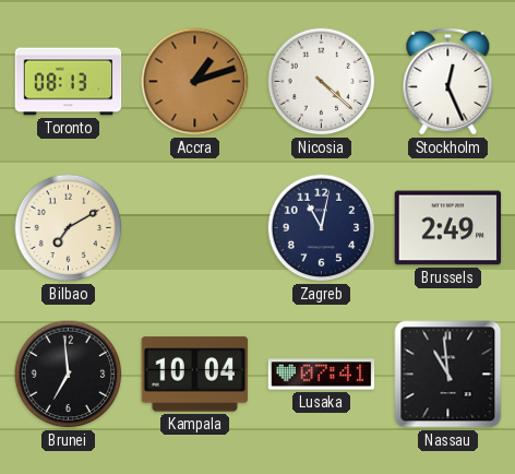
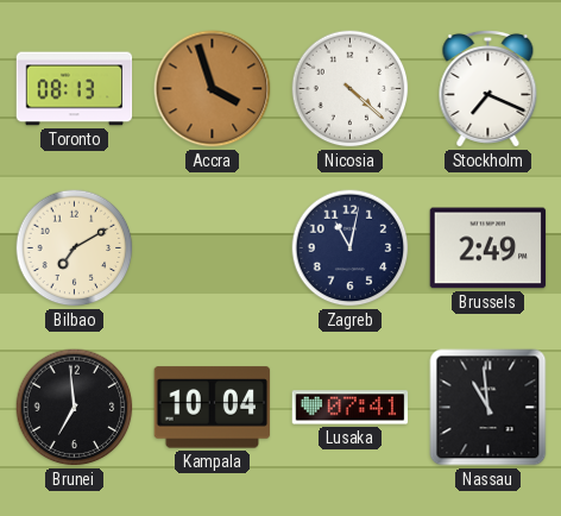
Accra: 1:12 -> 3:57 (213, 89)
Stockholm: 12:26 -> 7:19 (488, 88)
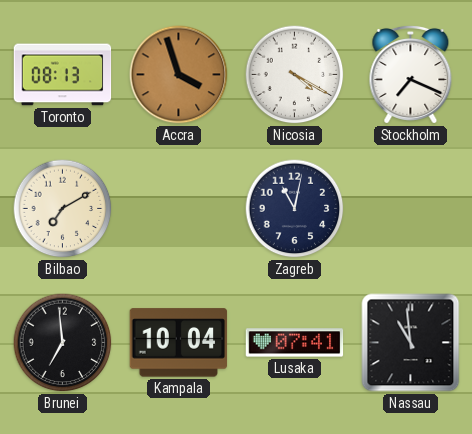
Nicosia: 4:22 -> 4:20 (295, 75)
Brussels: 2:49 -> none (488, 248)
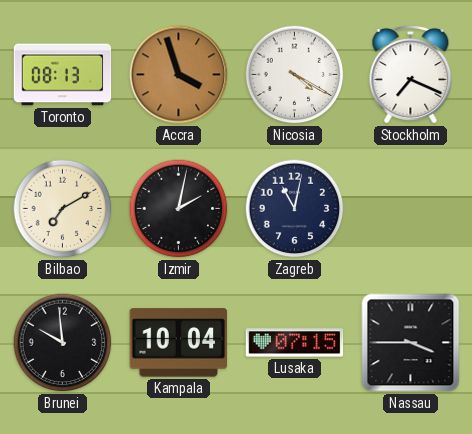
Izmir: none -> 2:02 (179, 209)
Brunei: 6:59 -> 9:59 (63, 343)
Lusaka: 07:41 -> 07:15 (295, 343)
Nassau: 10:59 -> 3:45 (411, 343)
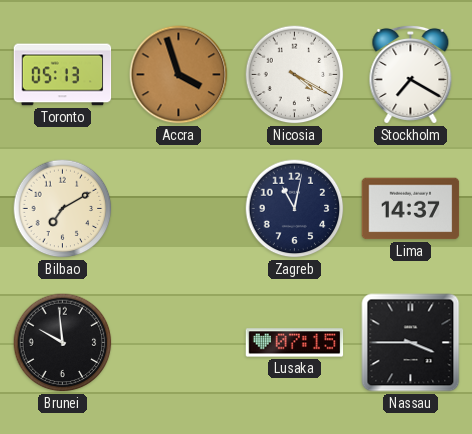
Toronto: 08:13 -> 05:13 (63, 75)
Stockholm: 7:19 -> 7:20 (411, 74)
Izmir: 2:02 -> none (179, 209)
Lima: none -> 14:37 (411, 209)
Kampala: 10:04 -> none (179, 343)
